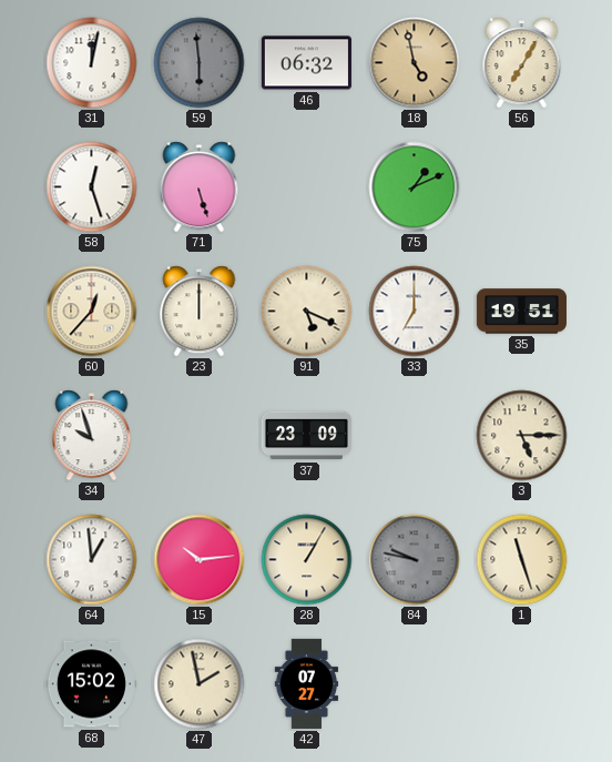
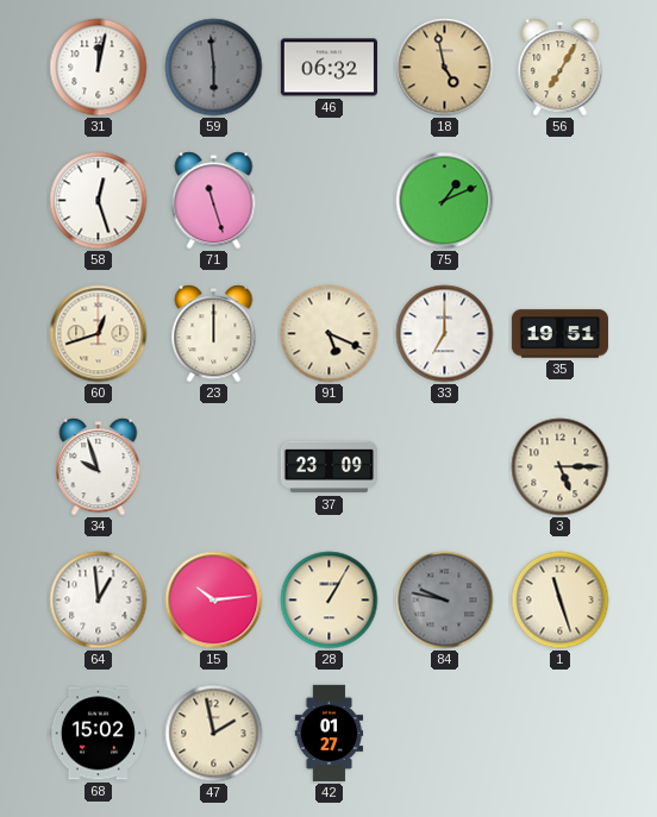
71: 5:27 -> 11:27 (214, 201)
60: 12:37 -> 12:42 (99, 334)
42: 07:27 -> 01:27 (330, 733)
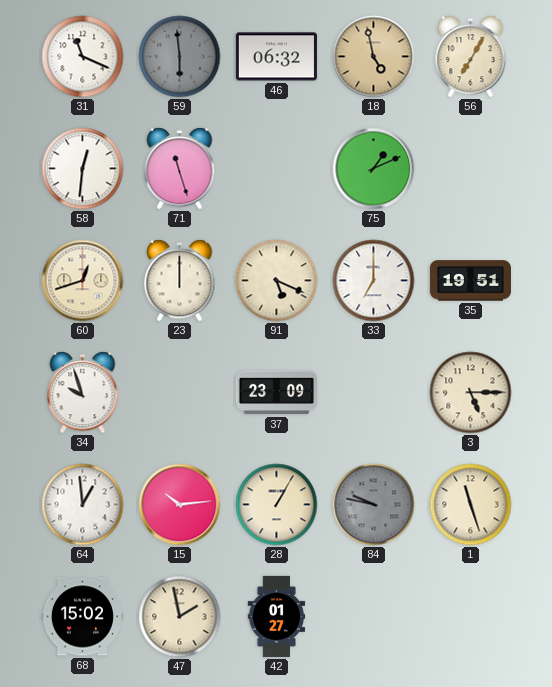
31: 12:02 -> 11:19 (83, 57)
58: 12:27 -> 12:31 (83, 169)
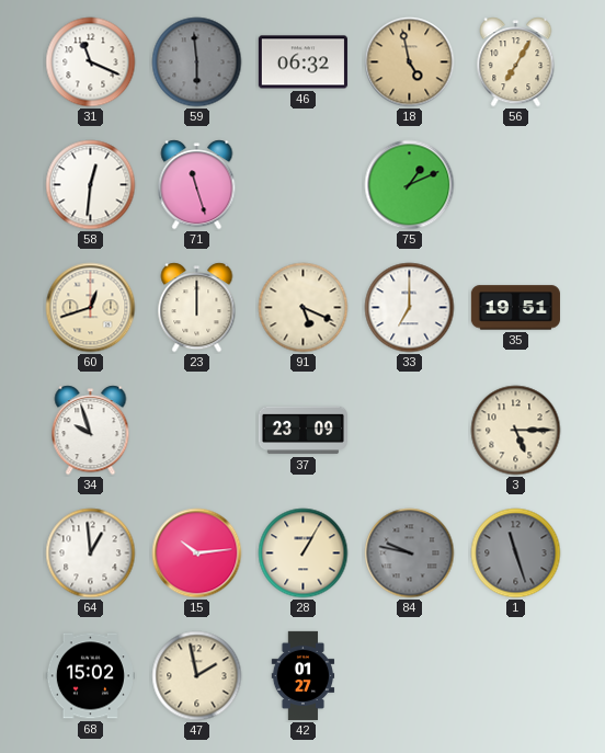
1 dial: cream -> grey (516, 554)
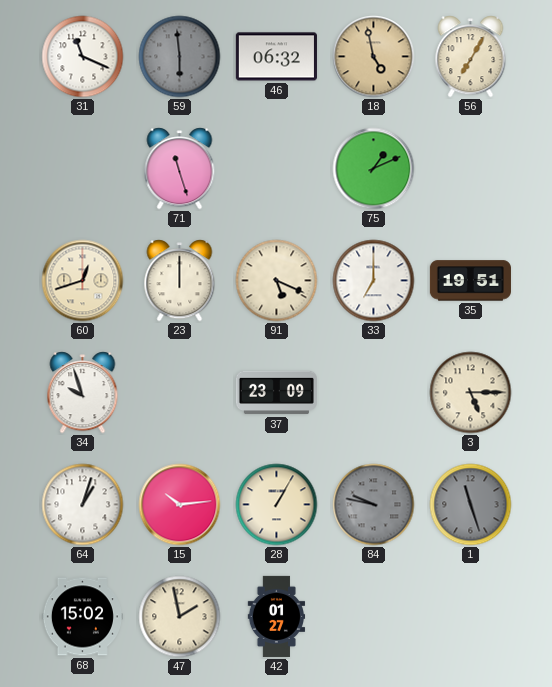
58: 12:31 -> none (91, 185)
64: 12:59 -> 1:03 (83, 505)
